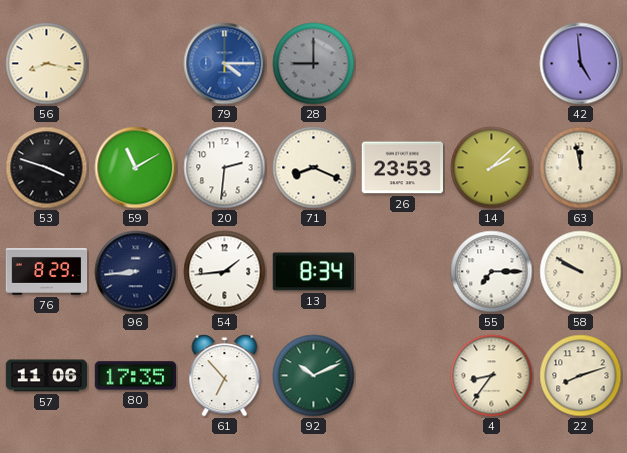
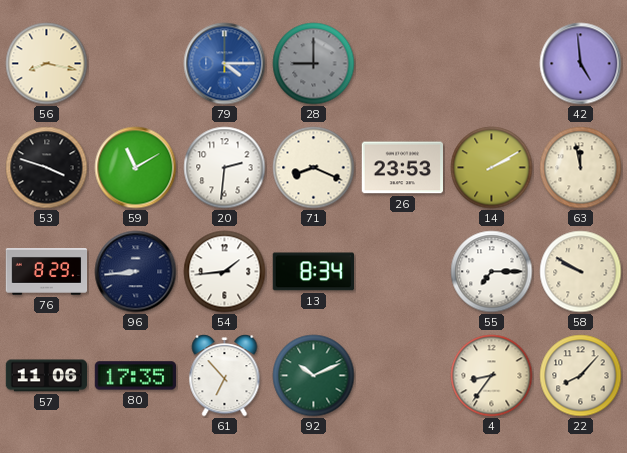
14: 2:08 -> 2:10 (492, 168)
22: 8:12 -> 8:07 (581, 376)
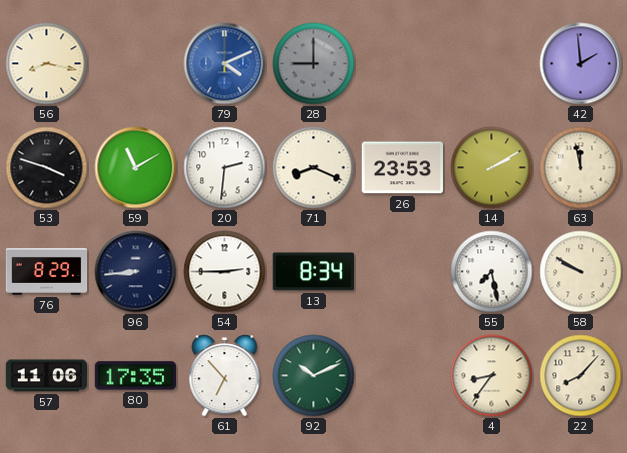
79: 4:15 -> 4:11 (225, 64)
42: 4:59 -> 1:59 (581, 64)
54: 1:44 -> 2:45 (225, 272)
55: 7:15 -> 7:28 (492, 272)
